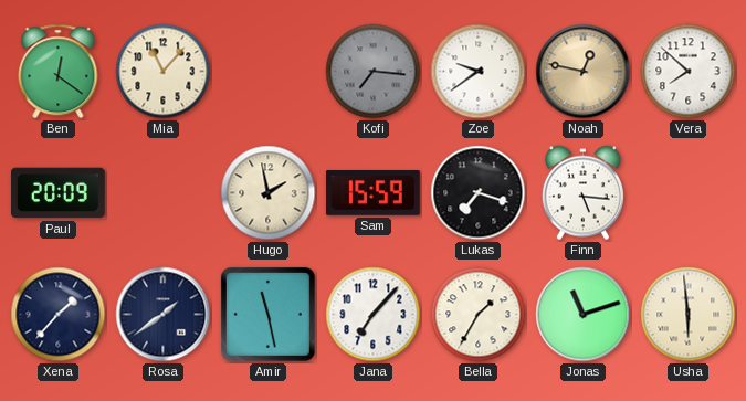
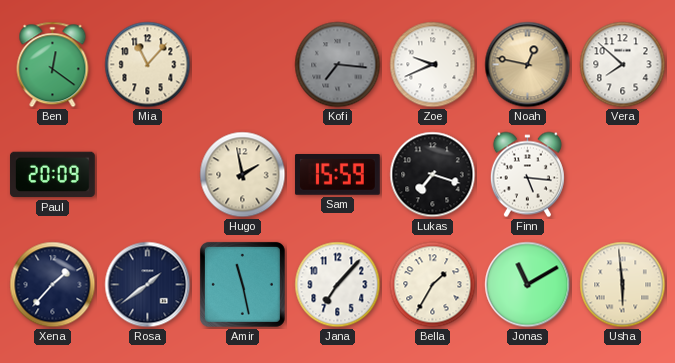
Zoe: 9:39 -> 9:41 (433, 65)
Jonas: 11:12 -> 11:10 (528, 285)
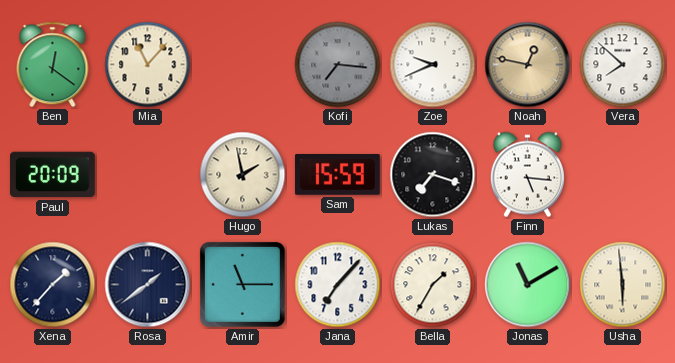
Amir: 11:28 -> 11:15 (242, 284)
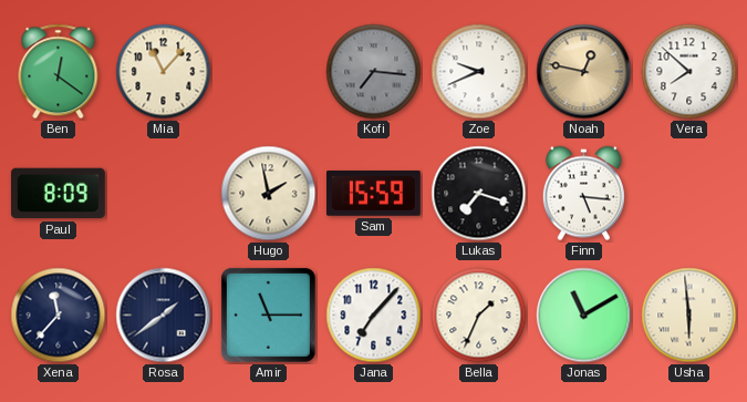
Paul: 20:09 -> 8:09 (58, 194)
Xena: 1:37 -> 11:37 (59, 316)
Bella: 1:35 -> 1:34 (479, 316)
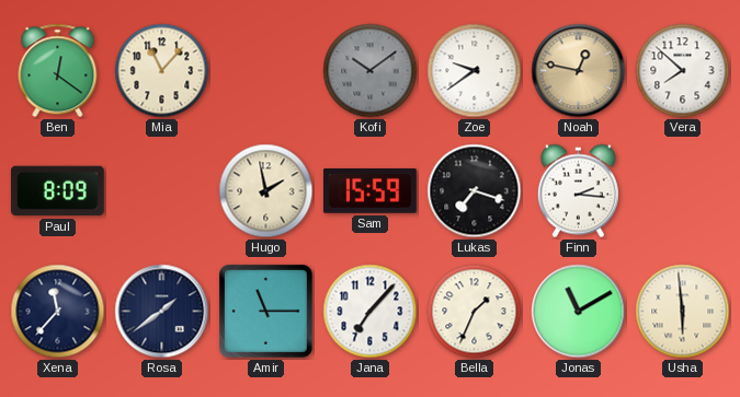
Kofi: 7:16 -> 10:09 (371, 71)
Zoe: 9:41 -> 9:39 (475, 71)
Finn: 5:16 -> 2:16 (578, 191)
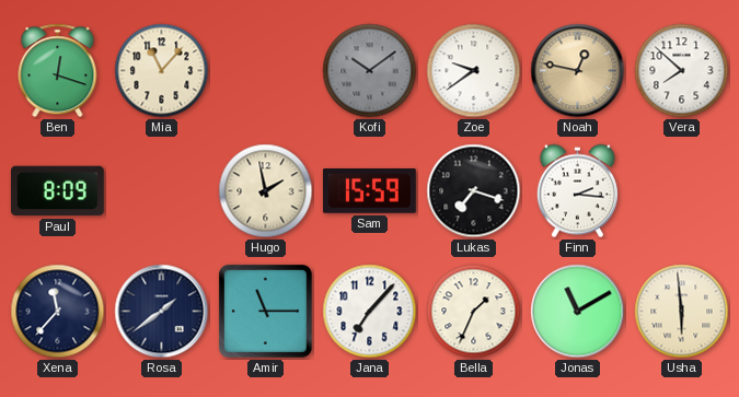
Ben: 12:21 -> 12:18 (58, 71)
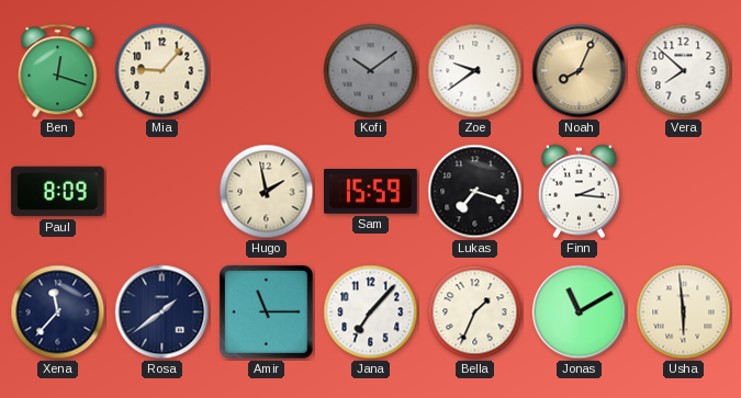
Mia: 11:07 -> 9:07 (162, 71)
Noah: 12:47 -> 8:04 (580, 71)
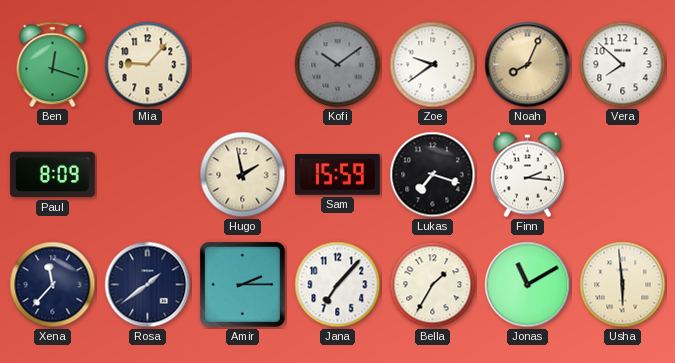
Amir: 11:15 -> 2:15 (242, 284)
Bella: 1:34 -> 1:35 (433, 285)
